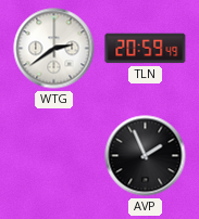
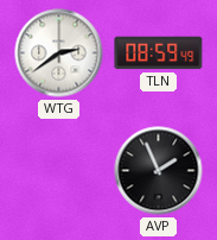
TLN: 20:59 -> 08:59 (159, 53)
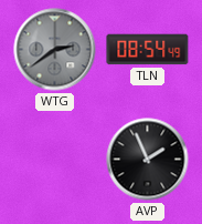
WTG dial: white -> grey (55, 50)
TLN: 08:59 -> 08:54 (148, 50)
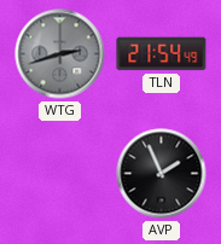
WTG: 2:39 -> 2:42 (60, 54)
TLN: 08:54 -> 21:54 (162, 54)
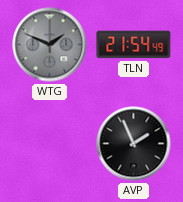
WTG: 2:42 -> 1:49 (50, 45)
